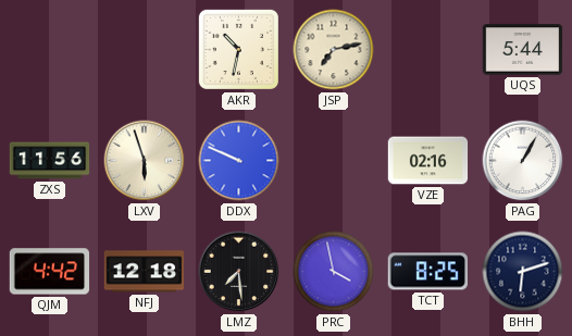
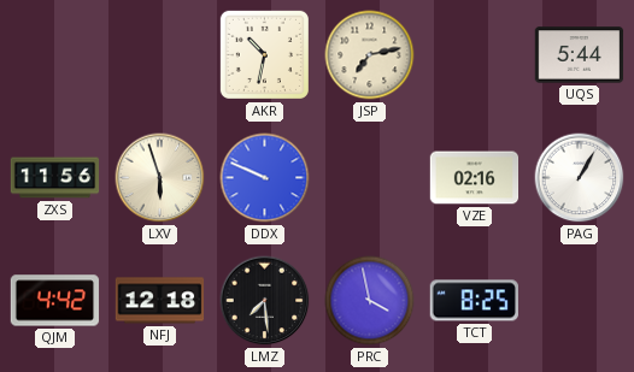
BHH: 6:12 -> none (523, 272)
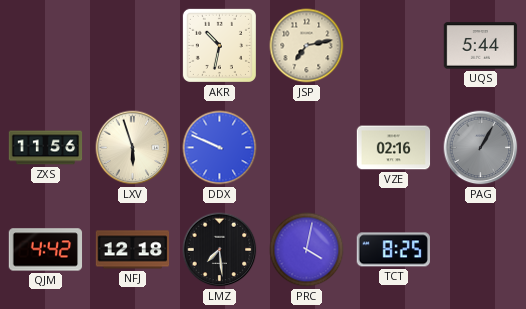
PAG dial: white -> grey (481, 148)
PRC: 3:58 -> 4:02 (307, 250)
